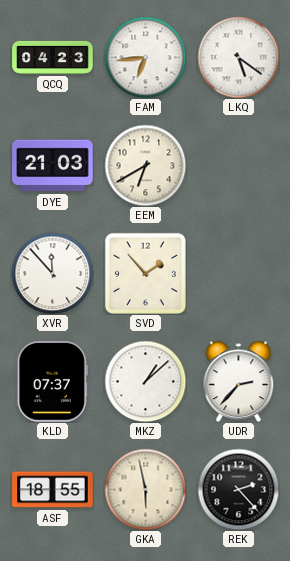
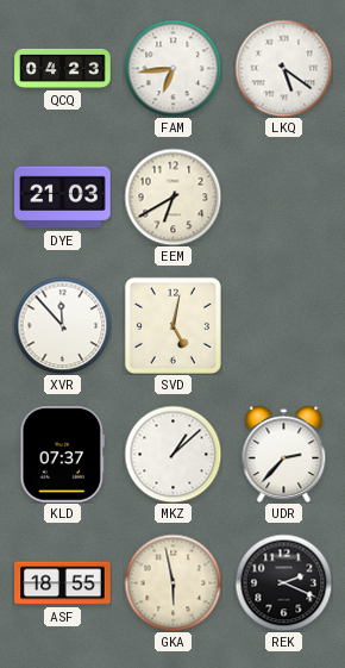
SVD: 1:53 -> 5:02 (172, 325)
REK: 2:23 -> 2:19 (283, 582)
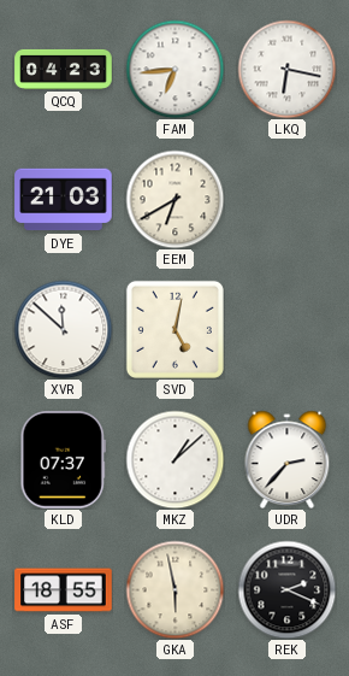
LKQ: 5:21 -> 6:17 (286, 69)
XVR: 11:53 -> 11:52 (63, 329)
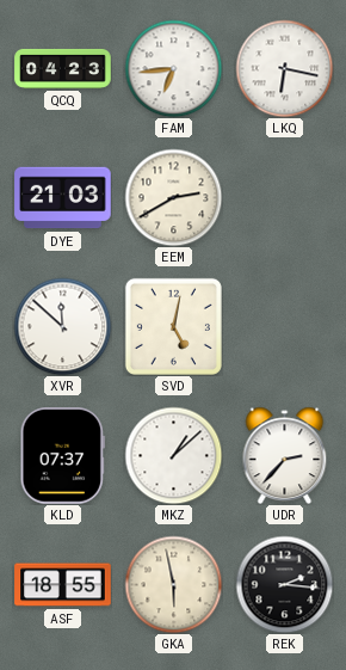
EEM: 6:40 -> 2:40 (173, 197)
REK: 2:19 -> 2:16 (284, 584)
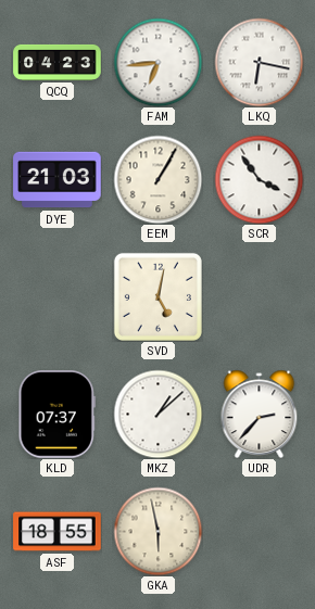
EEM: 2:40 -> 1:05 (157, 179)
SCR: none -> 3:54 (259, 179)
XVR: 11:52 -> none (62, 326)
REK: 2:16 -> none (284, 584)
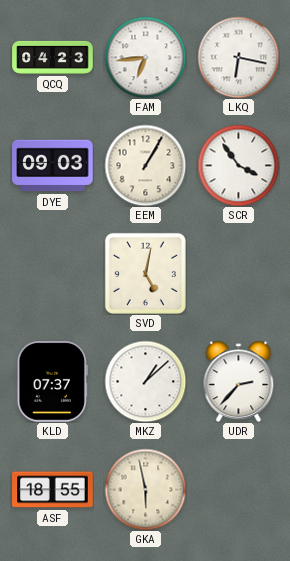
DYE: 21:03 -> 09:03 (53, 166)
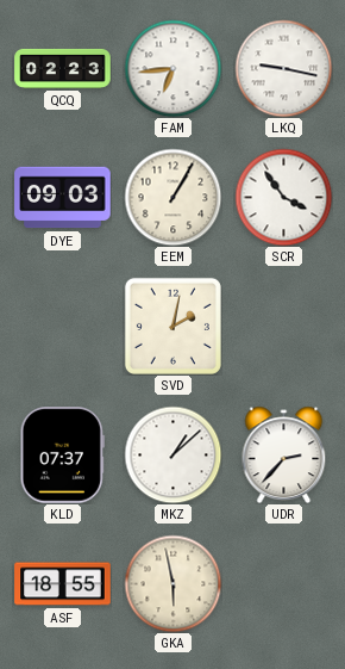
QCQ: 04:23 -> 02:23 (63, 68)
LKQ: 6:17 -> 9:17 (283, 68)
SVD: 5:02 -> 2:02 (172, 326)
